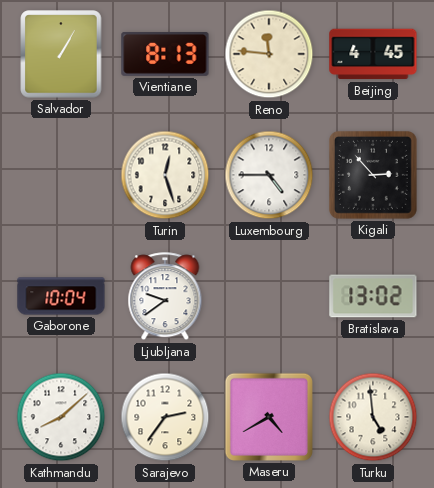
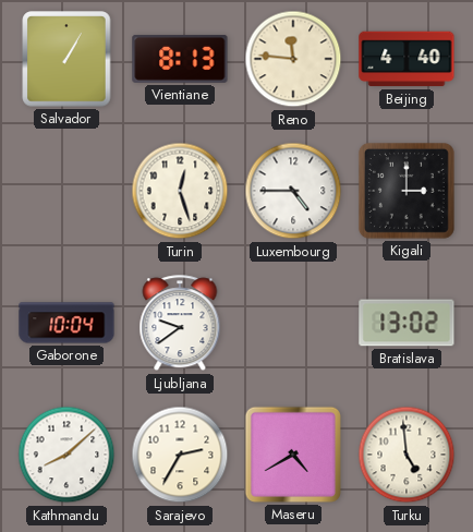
Beijing: 4:45 -> 4:40 (407, 59)
Kigali: 2:53 -> 3:00 (407, 191)
Sarajevo: 2:36 -> 2:35 (180, 455)
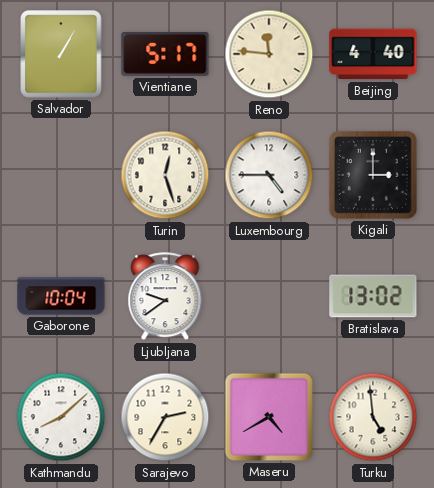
Vientiane: 8:13 -> 5:17 (165, 54)
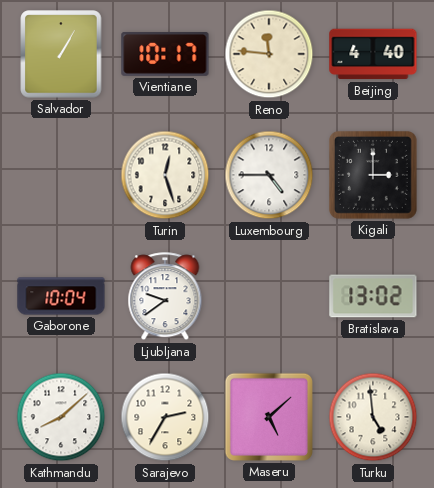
Vientiane: 5:17 -> 10:17 (165, 54)
Maseru: 4:40 -> 5:08 (269, 417)
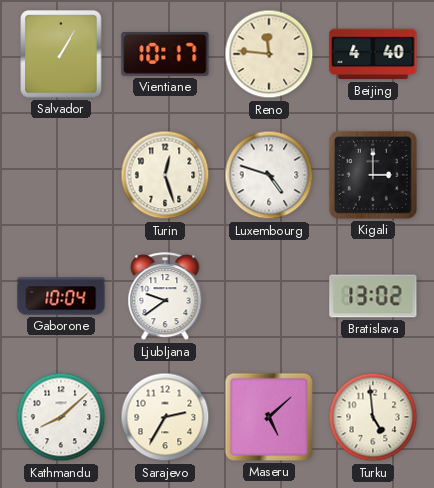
Luxembourg: 4:45 -> 4:48 (269, 175)
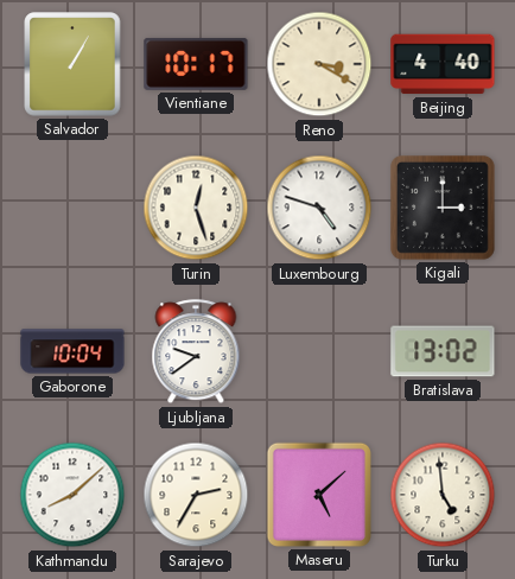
Reno: 11:46 -> 3:20 (319, 64)
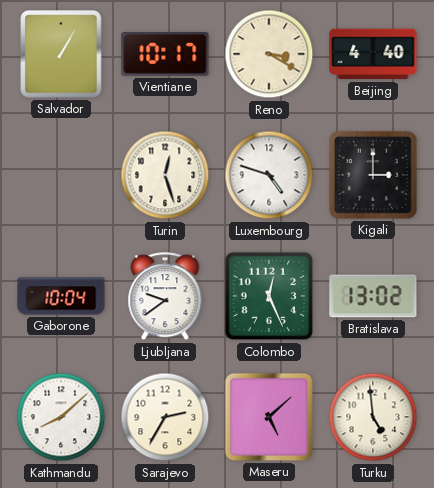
Colombo: none -> 12:26 (269, 296)
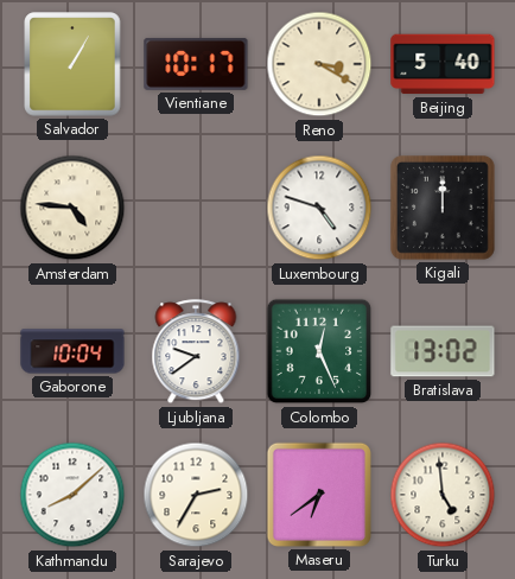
Beijing: 4:40 -> 5:40 (443, 64)
Amsterdam: none -> 4:46 (72, 208)
Turin: 12:27 -> none (165, 175)
Kigali: 3:00 -> 12:00 (443, 208)
Maseru: 5:08 -> 6:39 (319, 495)
